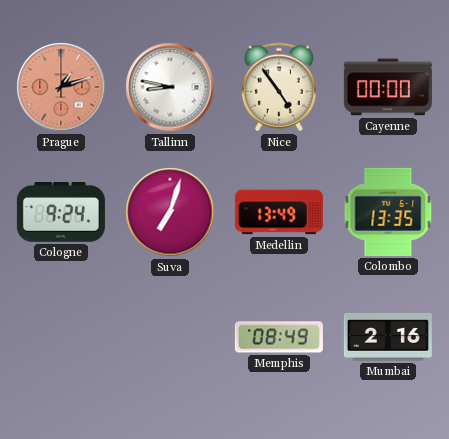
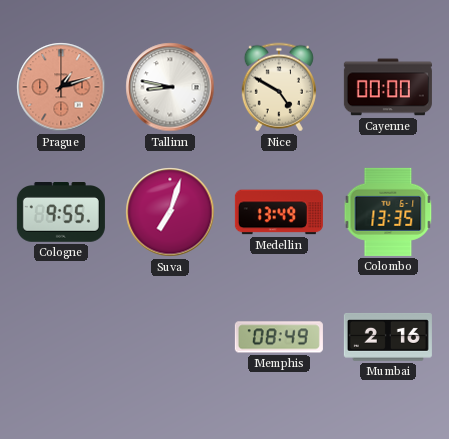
Nice: 4:54 -> 4:50 (279, 87)
Cologne: 9:24 -> 9:55 (61, 213)
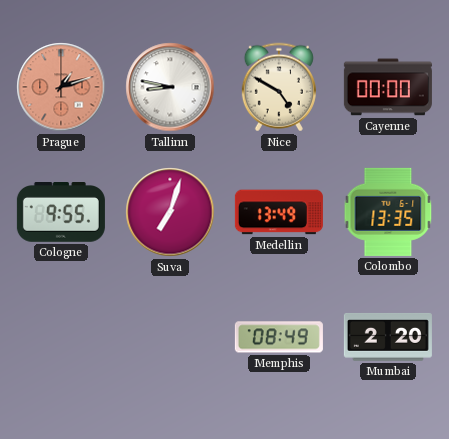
Mumbai: 2:16 -> 2:20 (388, 337)
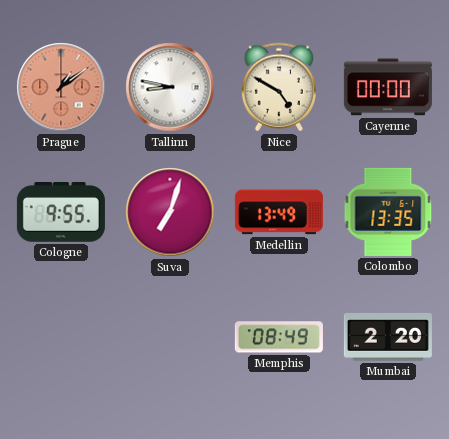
Prague: 1:12 -> 1:09 (61, 87)
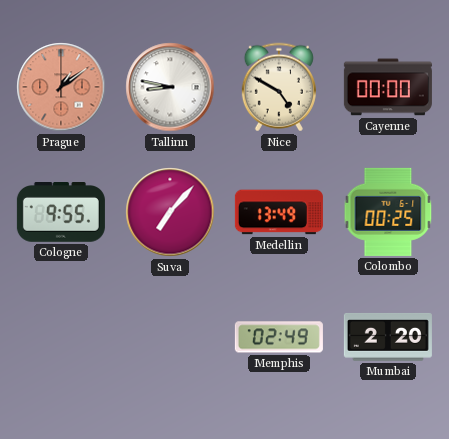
Suva: 7:03 -> 7:07 (170, 212)
Colombo: 13:35 -> 00:25 (388, 212)
Memphis: 08:49 -> 02:49 (279, 337)
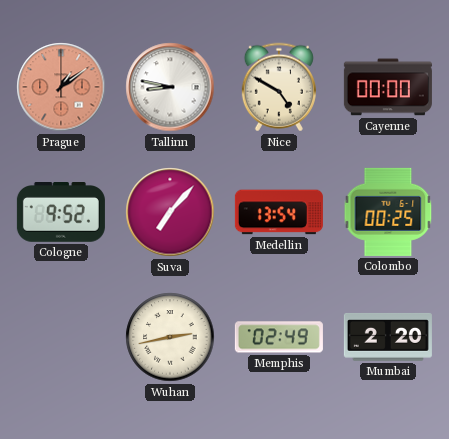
Cologne: 9:55 -> 9:52 (61, 213)
Medellin: 13:49 -> 13:54 (279, 212)
Wuhan: none -> 2:43 (170, 337)
